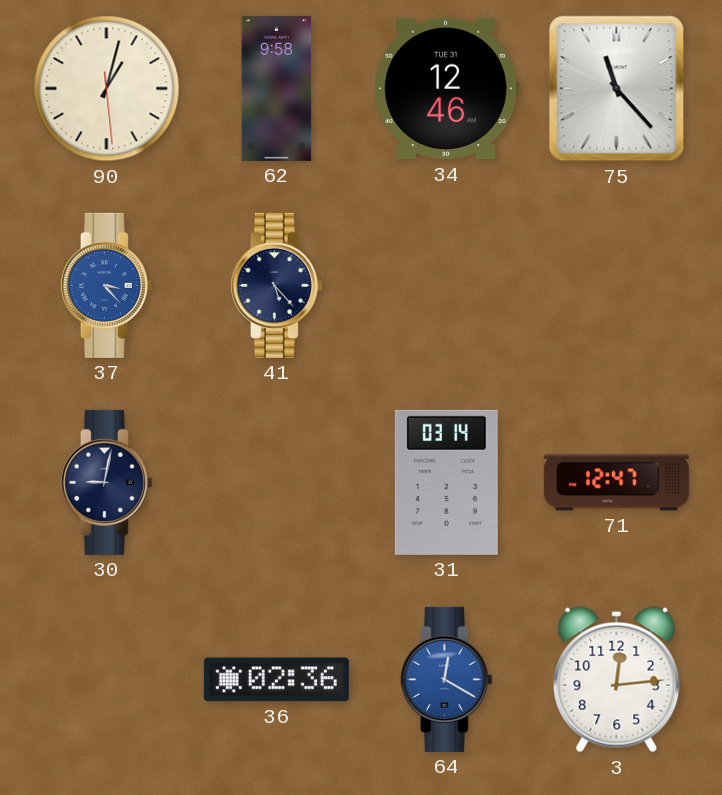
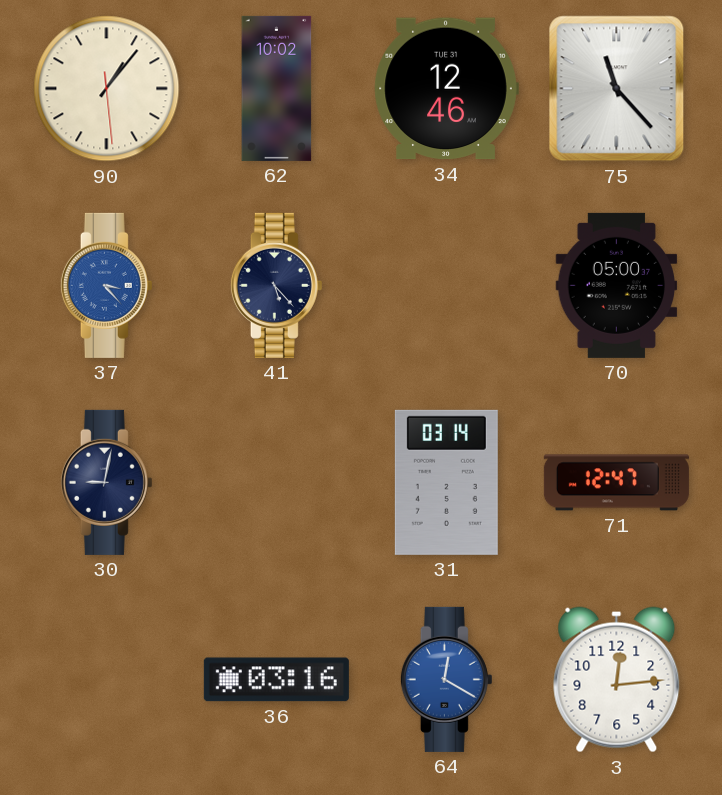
90: 1:02 -> 1:06 (107, 89)
62: 9:58 -> 10:02 (277, 88)
70: none -> 05:00 (617, 285)
36: 02:36 -> 03:16 (276, 680)
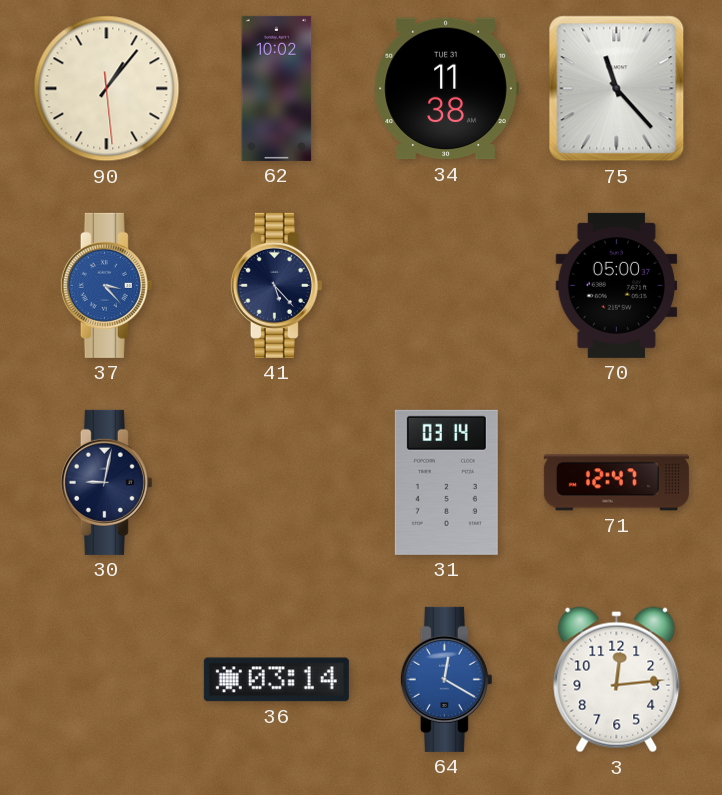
34: 12:46 -> 11:38 (446, 89)
36: 03:16 -> 03:14 (276, 680)
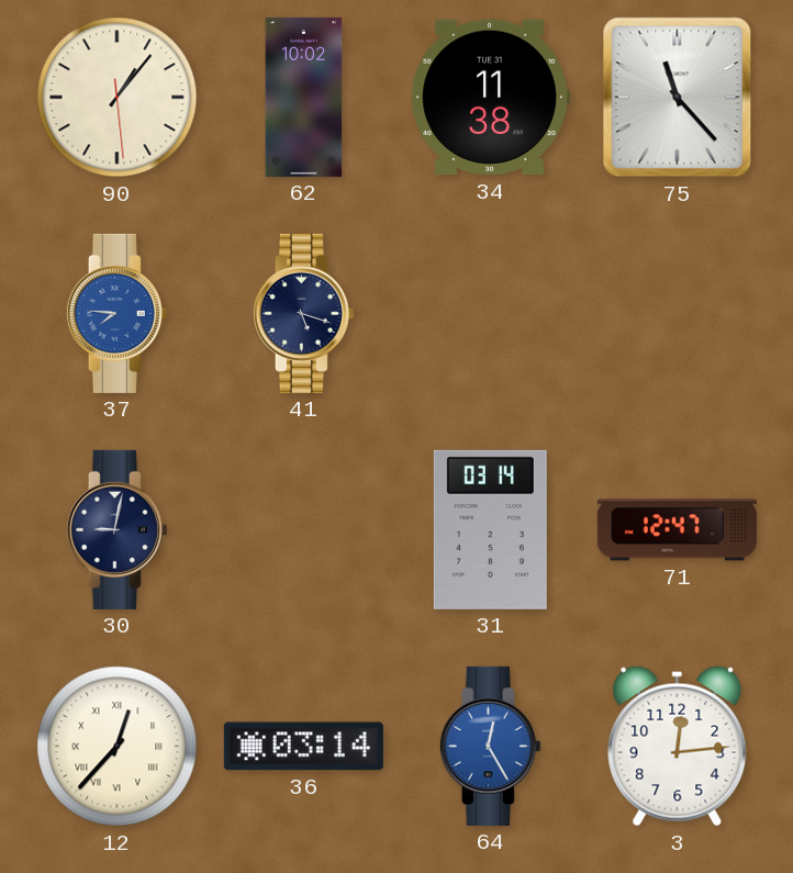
37: 3:23 -> 7:46 (116, 313)
41: 5:23 -> 5:18 (303, 313)
70: 05:00 -> none (617, 285)
12: none -> 12:37 (118, 747)
64: 12:20 -> 12:25 (490, 746)
